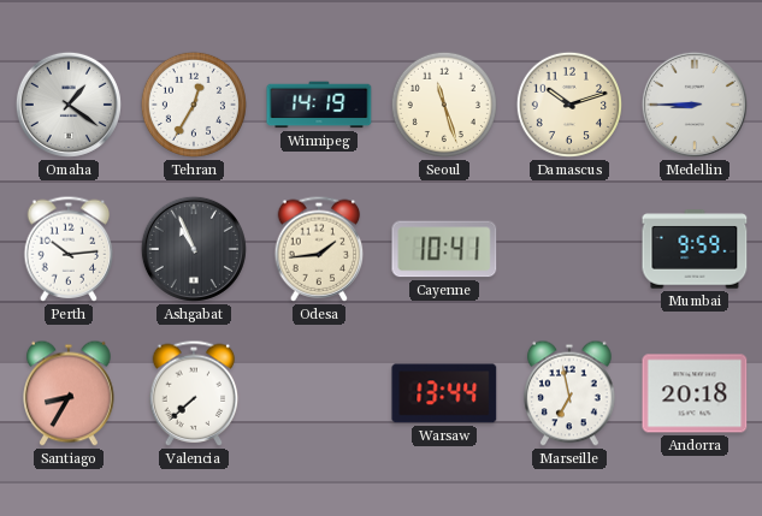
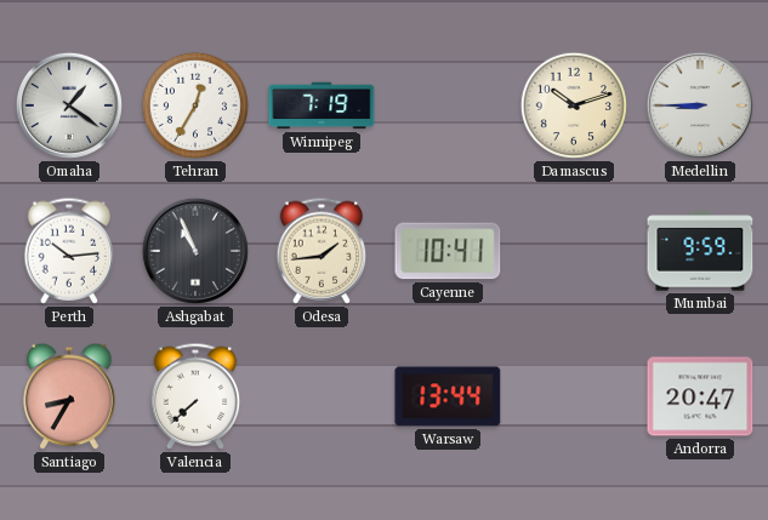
Winnipeg: 14:19 -> 7:19 (322, 105)
Seoul: 11:27 -> none (444, 105)
Marseille: 6:58 -> none (569, 393)
Andorra: 20:18 -> 20:47 (700, 396)
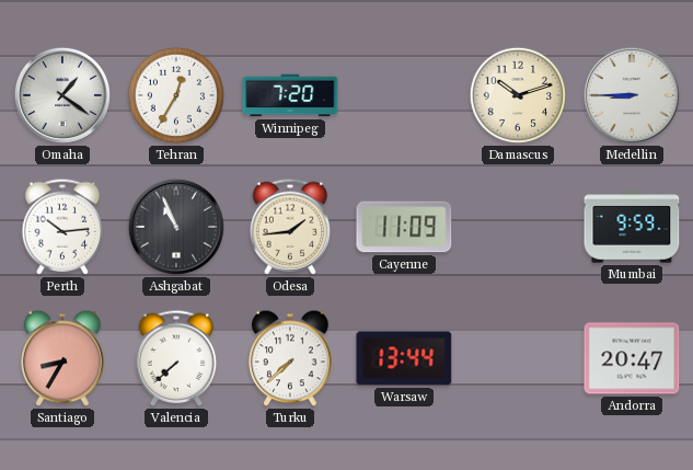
Winnipeg: 7:19 -> 7:20 (290, 95)
Cayenne: 10:41 -> 11:09 (404, 227)
Turku: none -> 7:38 (290, 358)
